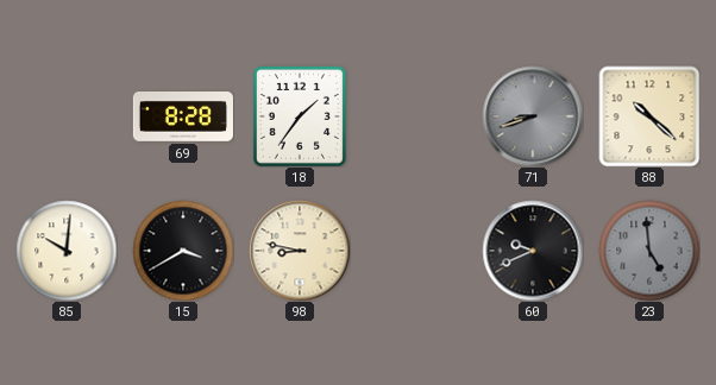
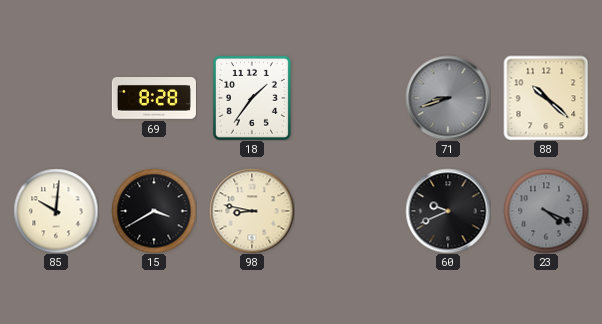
23: 4:59 -> 4:19 (546, 211)
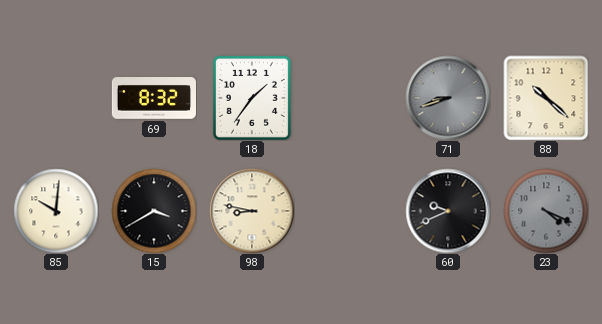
69: 8:28 -> 8:32 (154, 98)
